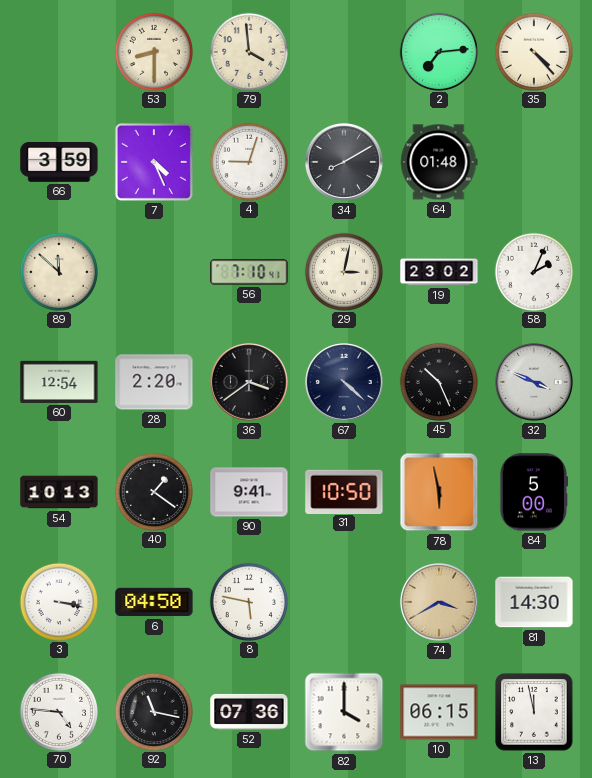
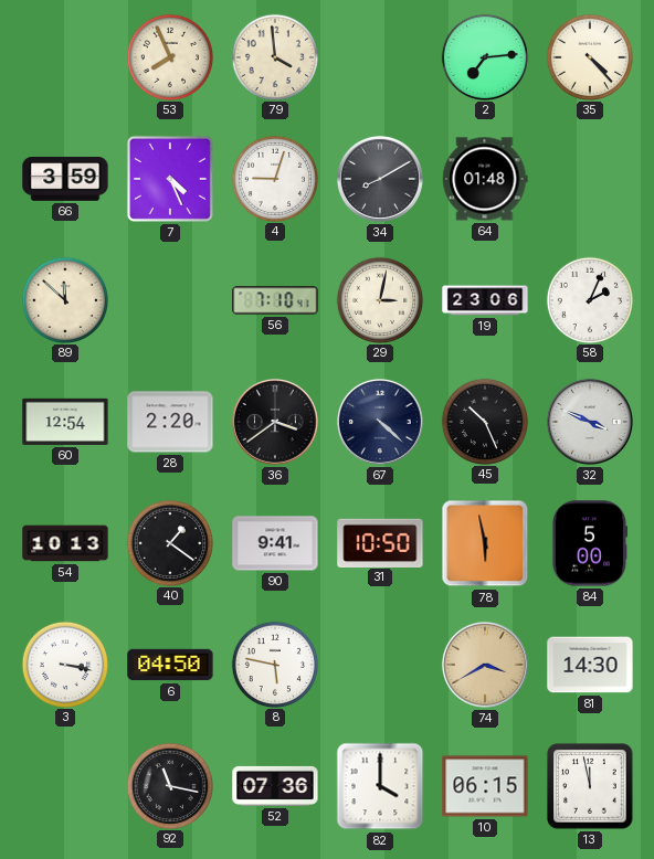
53: 8:30 -> 7:56 (169, 56)
19: 23:02 -> 23:06 (485, 300)
70: 4:46 -> none (58, 711)
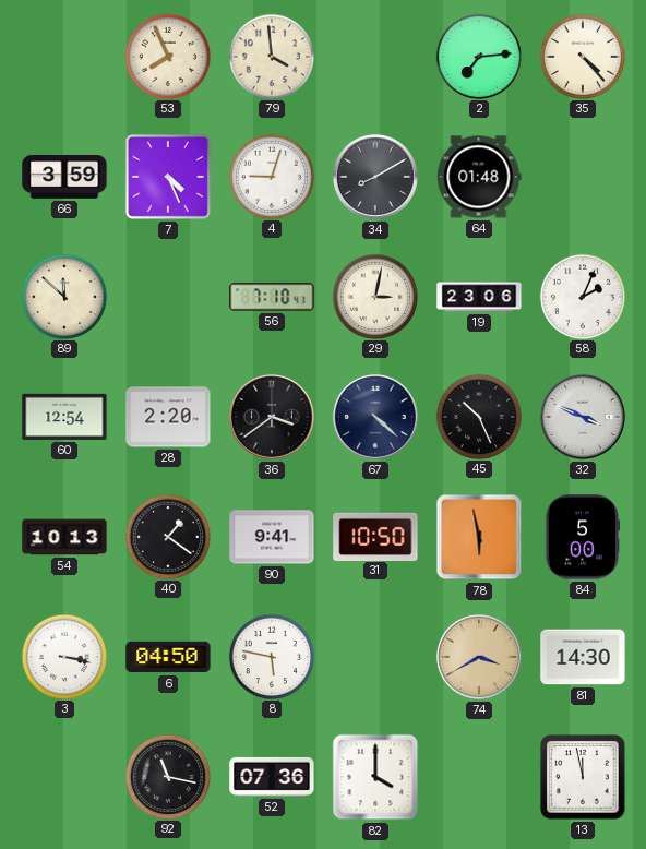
10: 06:15 -> none (485, 786)
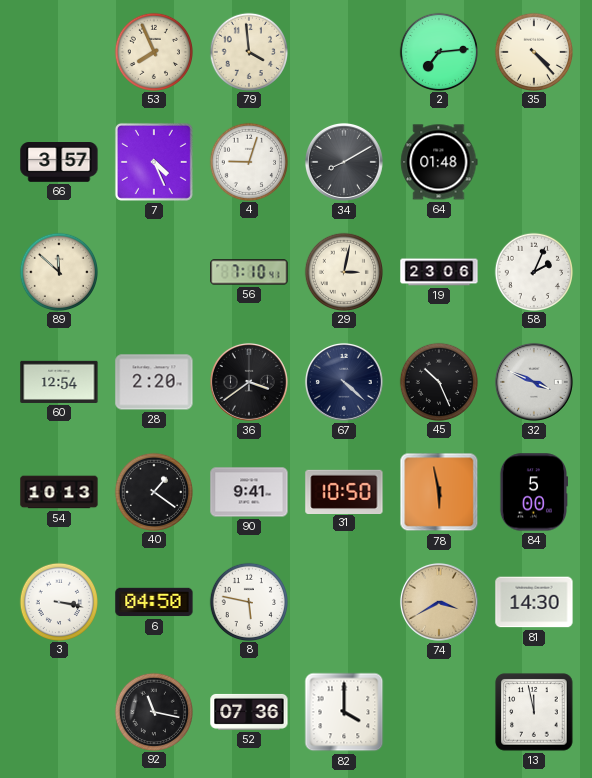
66: 3:59 -> 3:57 (59, 163)
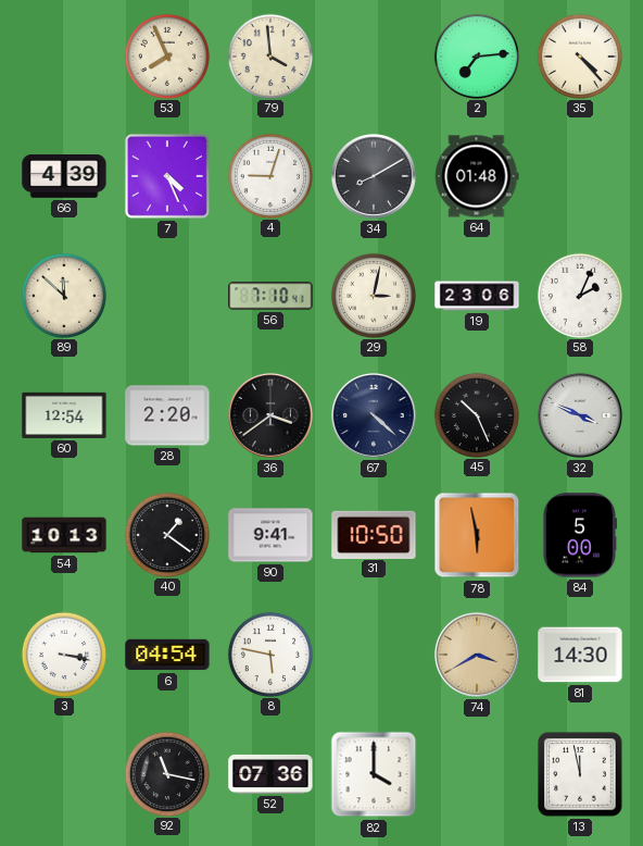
66: 3:57 -> 4:39 (64, 177)
6: 04:50 -> 04:54 (167, 655)
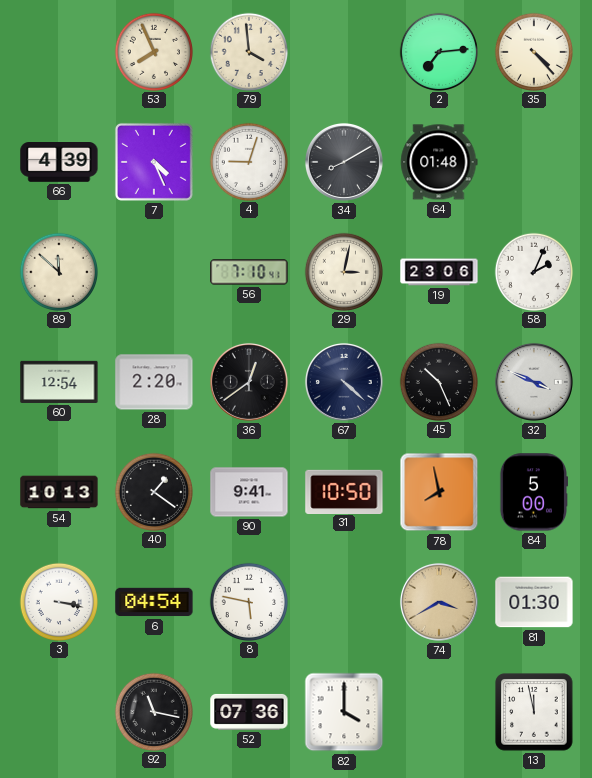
36: 3:39 -> 12:39 (249, 382)
78: 5:58 -> 7:58 (439, 492)
81: 14:30 -> 01:30 (534, 602)
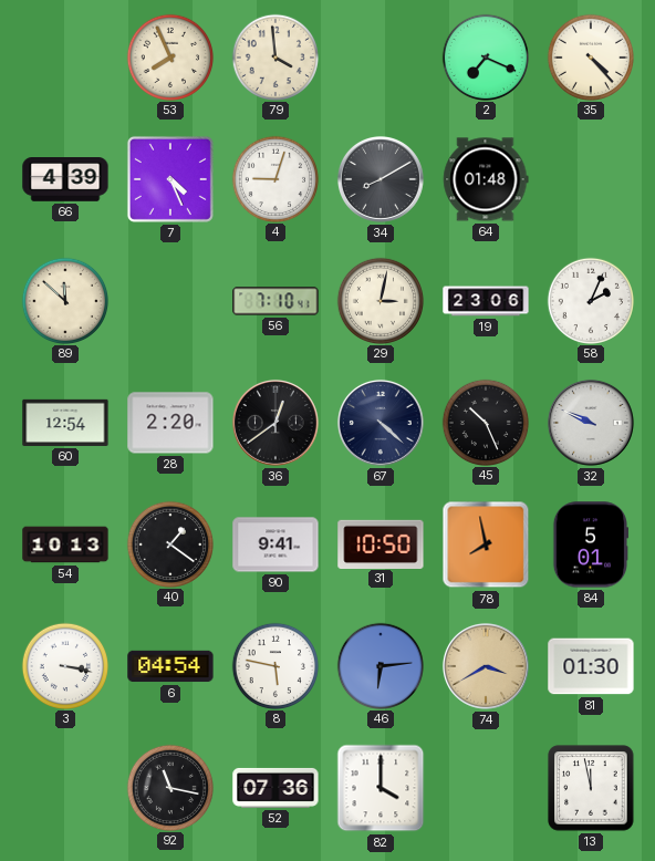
2: 7:14 -> 7:19 (485, 56)
32: 3:49 -> 9:49 (591, 423)
84: 5:00 -> 5:01 (590, 544)
46: none -> 6:14 (380, 665)
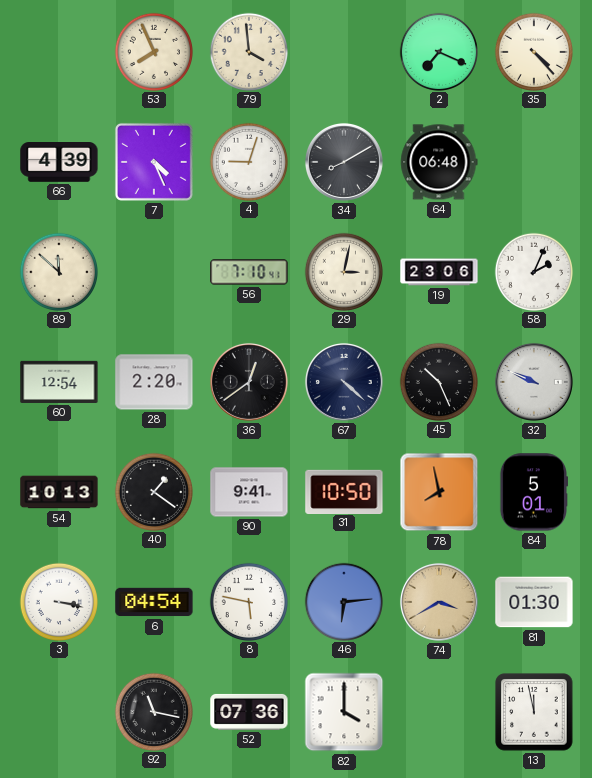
64: 01:48 -> 06:48 (439, 162)
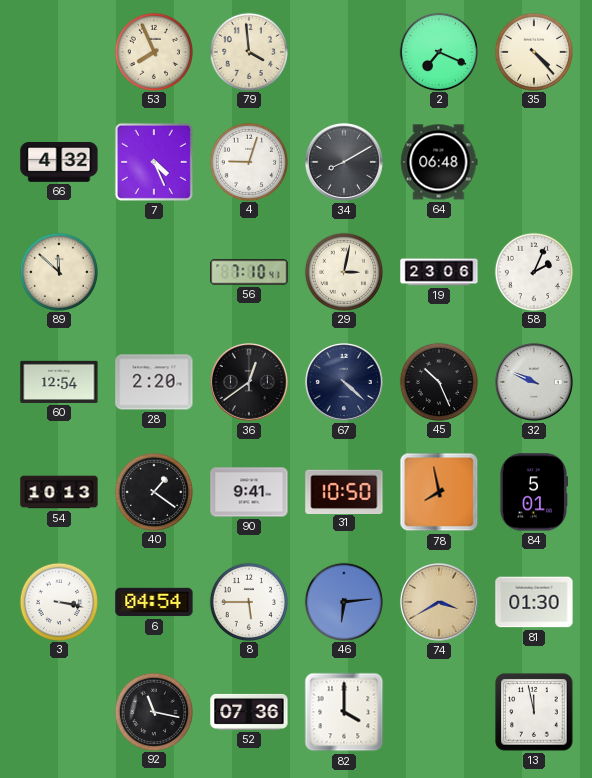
66: 4:39 -> 4:32 (59, 163)
8: 5:47 -> 5:45 (248, 601)
